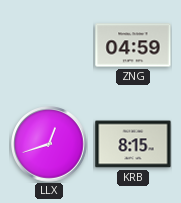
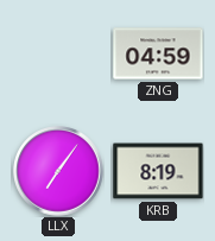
LLX: 12:42 -> 7:06 (58, 171)
KRB: 8:15 -> 8:19 (158, 171)
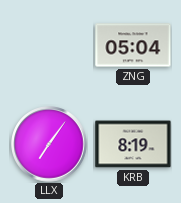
ZNG: 04:59 -> 05:04 (133, 45)
